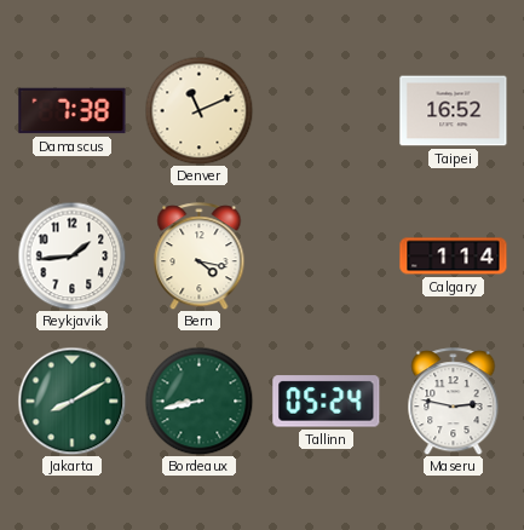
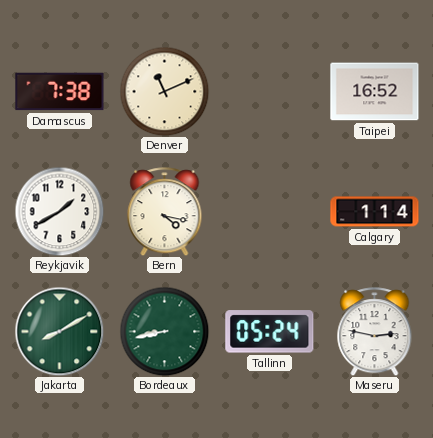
Reykjavik: 1:44 -> 1:40 (59, 211)
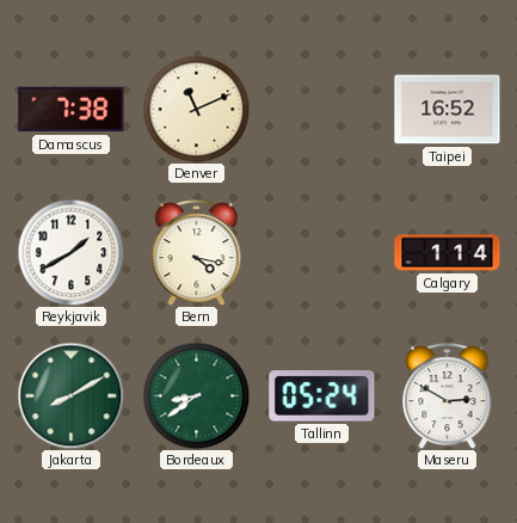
Bordeaux: 8:43 -> 8:39 (196, 395)
Maseru: 2:47 -> 2:50 (448, 396)
